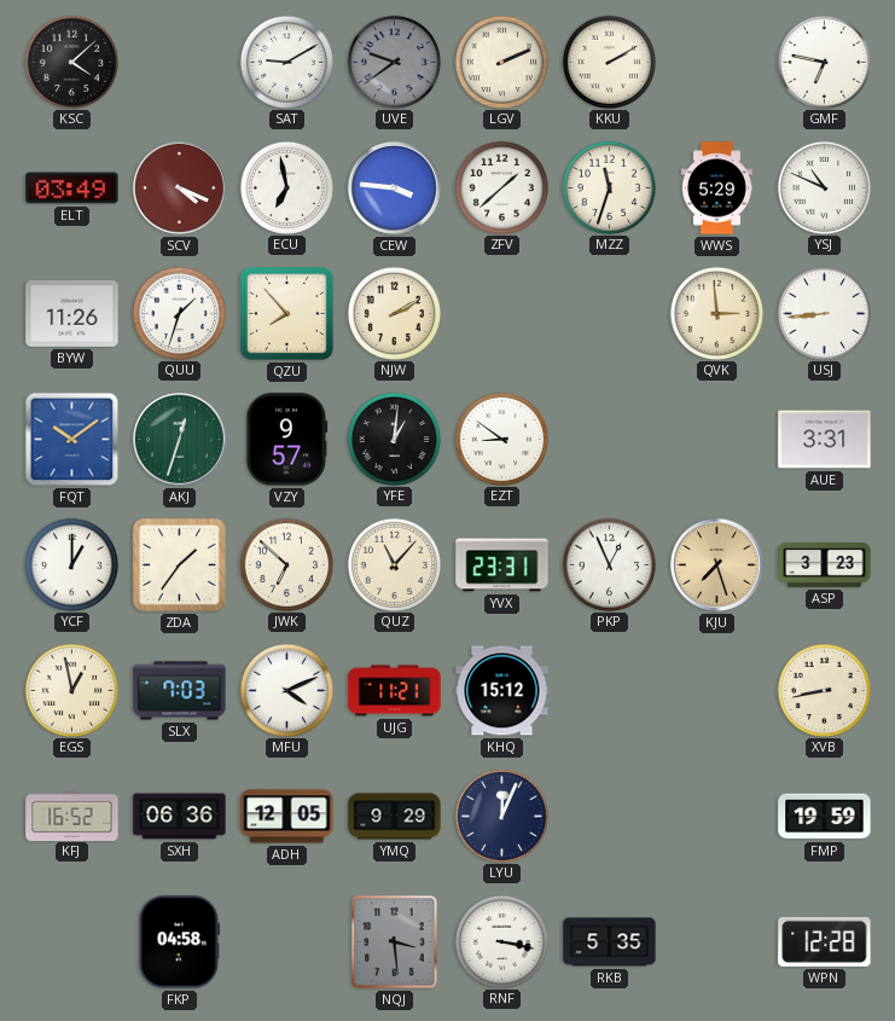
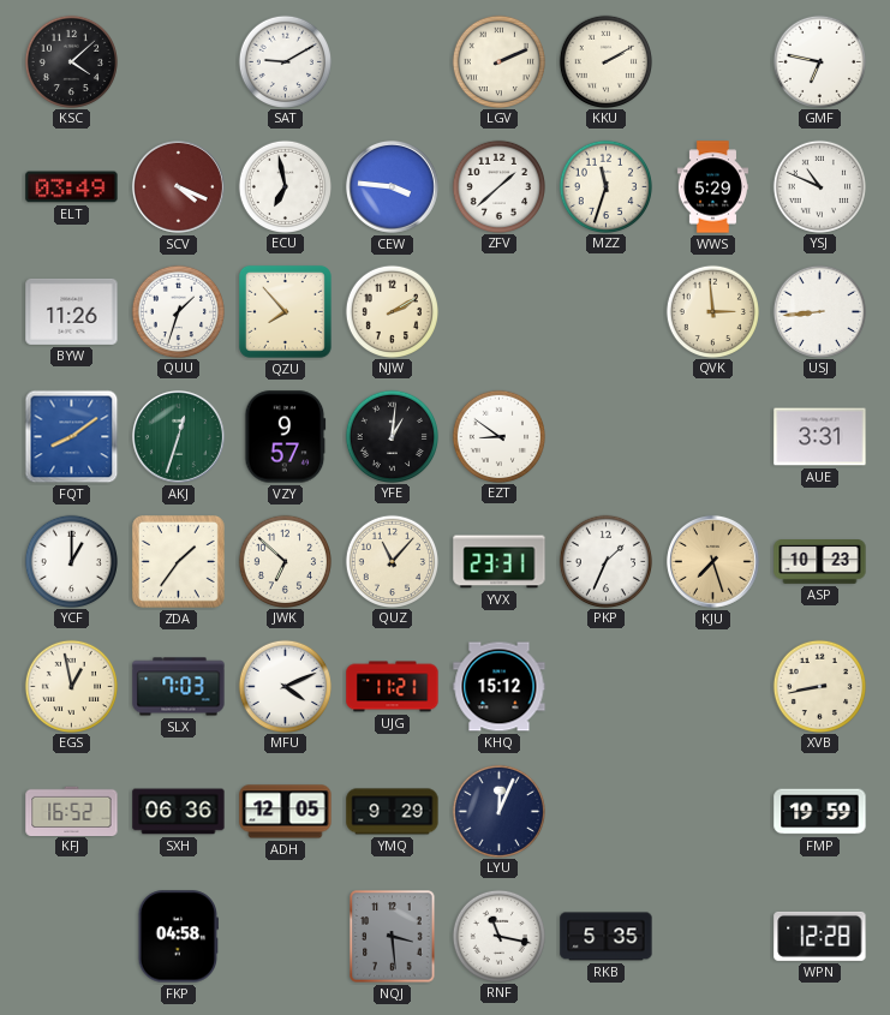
UVE: 9:39 -> none (394, 62)
FQT: 10:09 -> 8:09 (72, 437)
PKP: 12:56 -> 1:34 (605, 561)
ASP: 3:23 -> 10:23 (820, 562)
RNF: 3:17 -> 11:17 (498, 936)
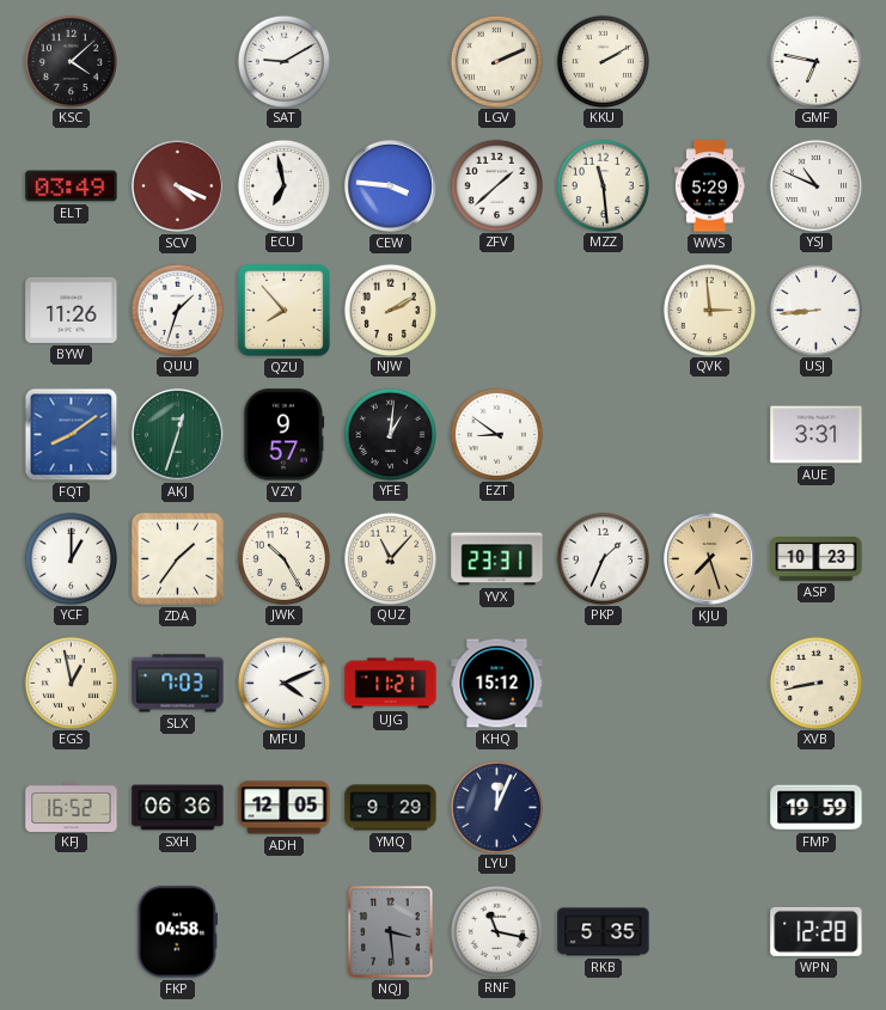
MZZ: 11:33 -> 11:29 (603, 185)
JWK: 6:52 -> 10:25 (283, 558)
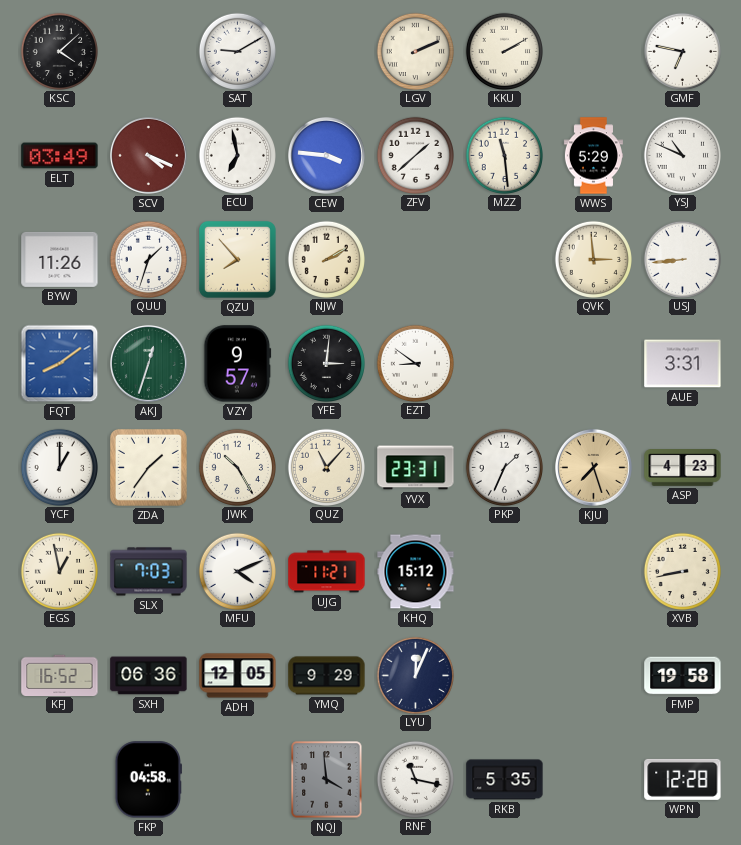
YFE: 1:01 -> 3:01 (326, 363)
ASP: 10:23 -> 4:23 (683, 468)
FMP: 19:59 -> 19:58 (683, 676)
NQJ: 3:29 -> 3:59 (327, 780)
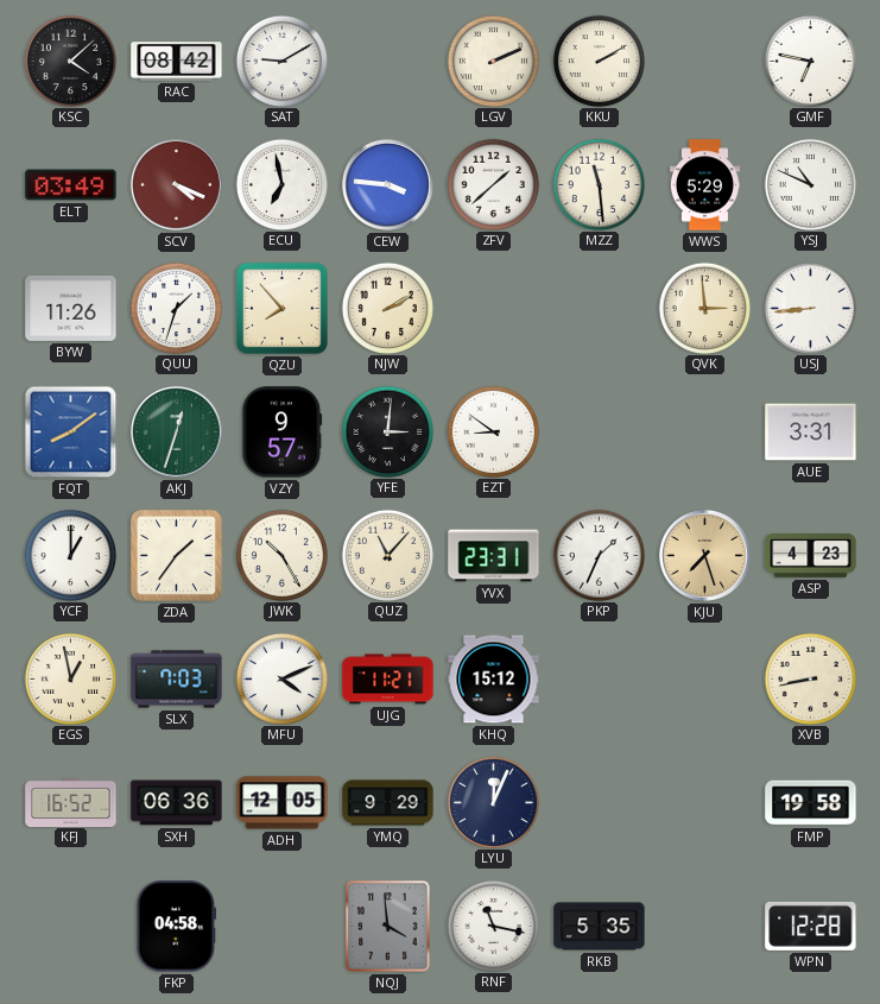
RAC: none -> 08:42 (177, 62)
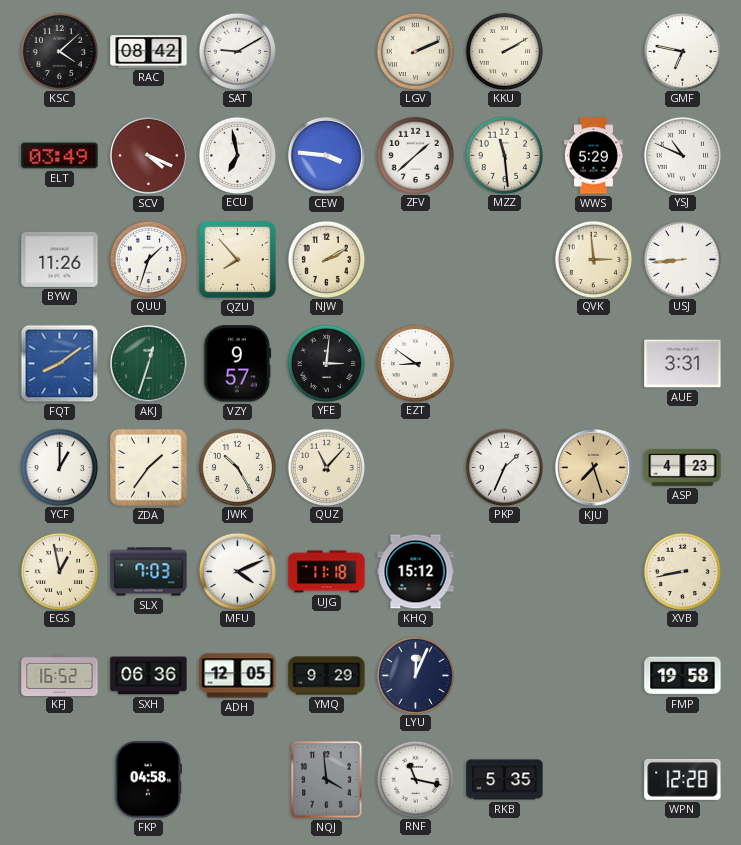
YVX: 23:31 -> none (494, 556)
UJG: 11:21 -> 11:18 (327, 572)
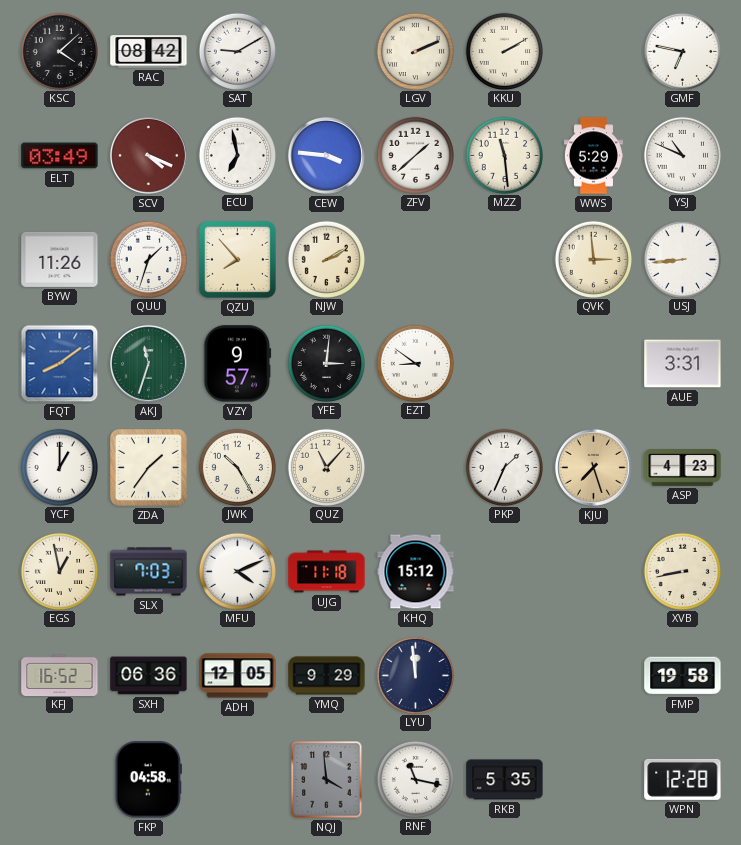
AKJ: 12:33 -> 11:33 (148, 363)
LYU: 12:04 -> 11:59 (415, 675)
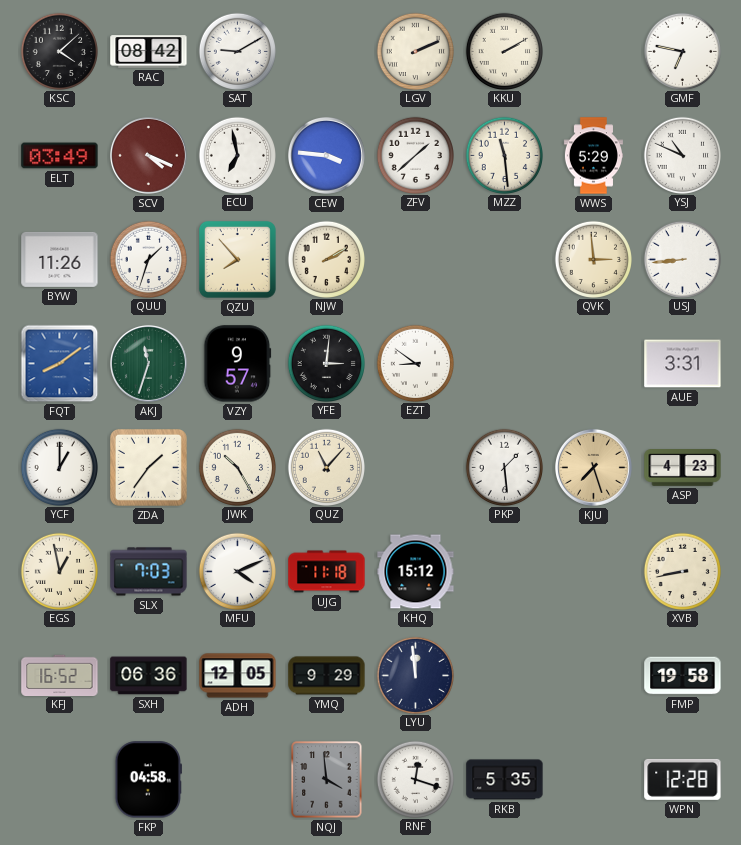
PKP: 1:34 -> 1:29 (504, 467)
RNF: 11:17 -> 12:18 (415, 779)
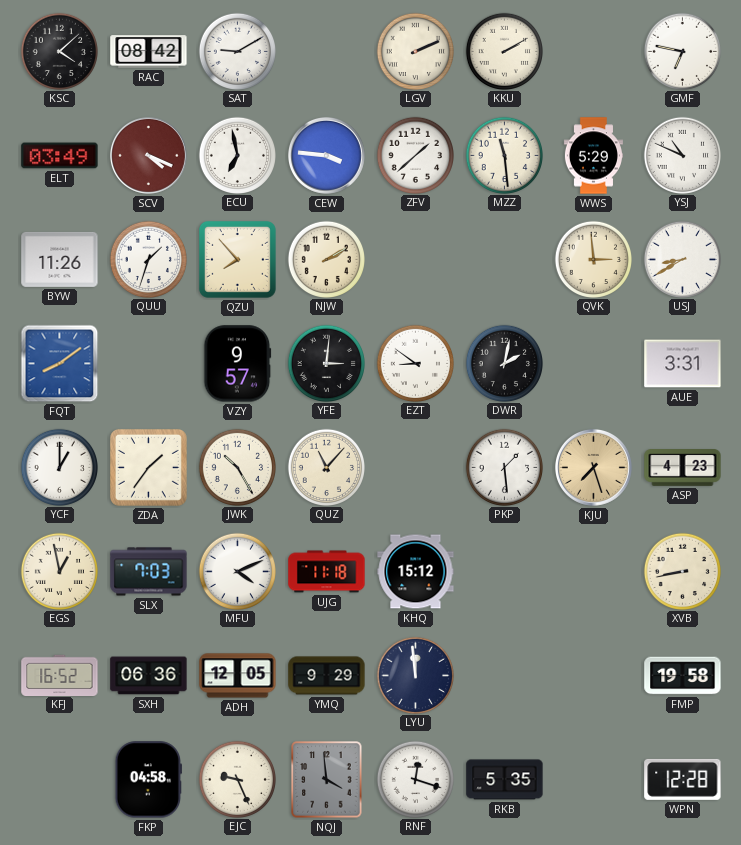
USJ: 8:44 -> 8:40 (682, 259)
AKJ: 11:33 -> none (148, 363)
DWR: none -> 2:02 (504, 363)
EJC: none -> 9:26 (237, 779)
